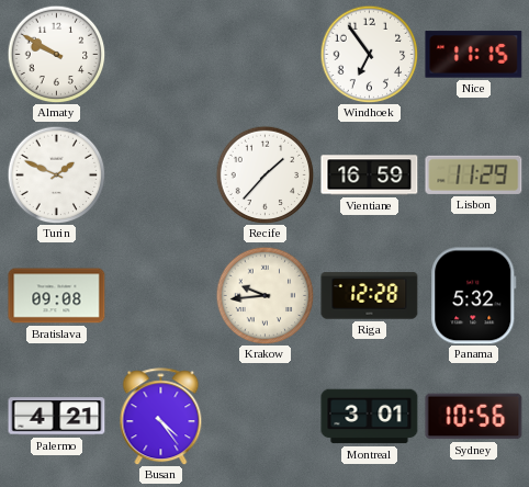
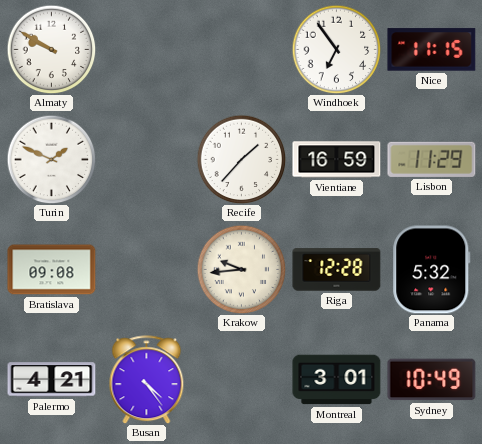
Sydney: 10:56 -> 10:49 (432, 380)
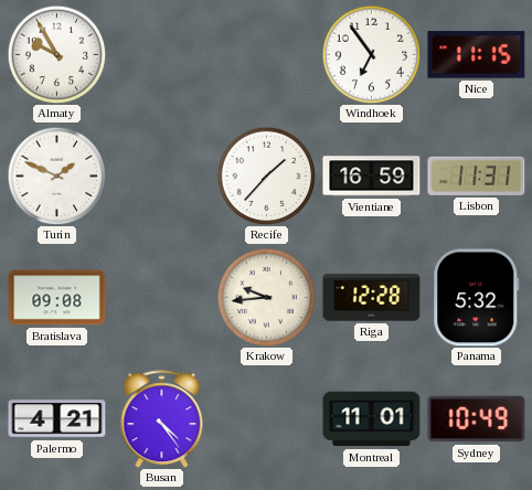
Almaty: 9:50 -> 9:55 (56, 54)
Lisbon: 11:29 -> 11:31 (477, 175)
Montreal: 3:01 -> 11:01 (372, 419)
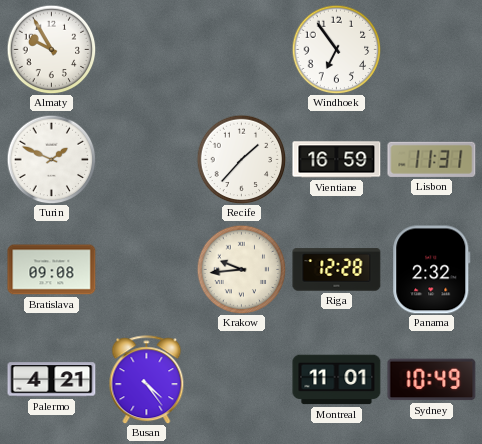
Nice: 11:15 -> none (477, 55)
Panama: 5:32 -> 2:32 (432, 270)
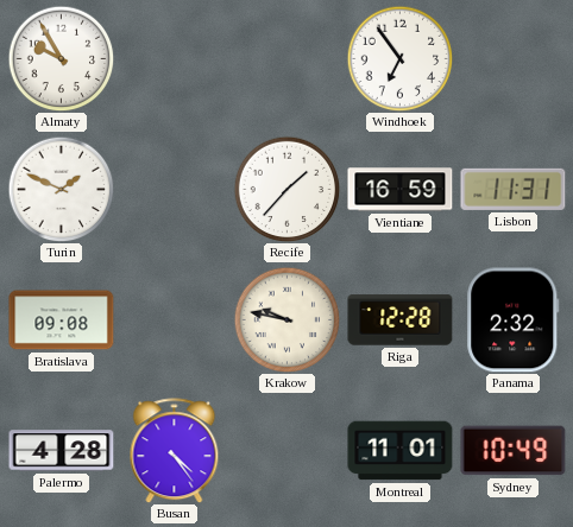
Krakow: 9:44 -> 9:47 (286, 319)
Palermo: 4:21 -> 4:28 (62, 451)
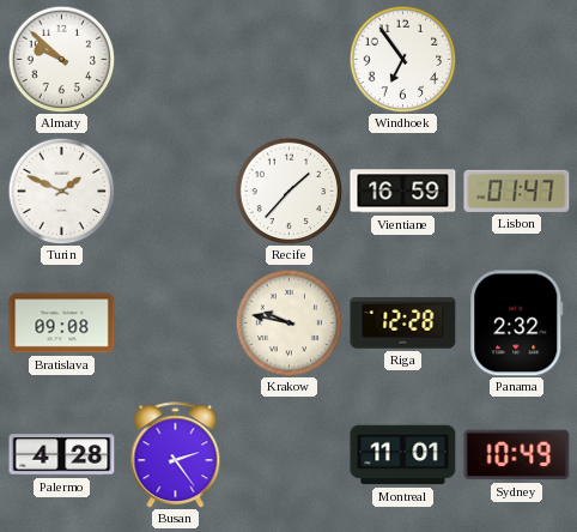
Almaty: 9:55 -> 9:52 (61, 59)
Lisbon: 11:31 -> 01:47 (517, 191)
Busan: 4:24 -> 2:24 (176, 455)
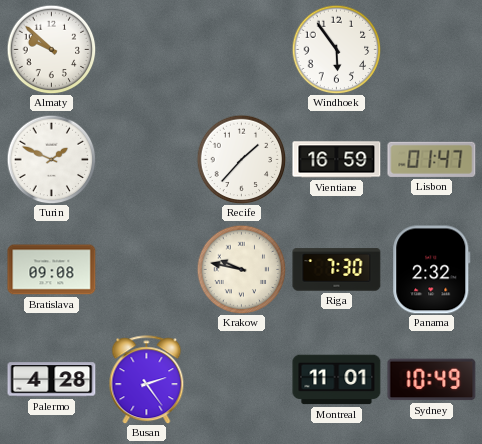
Windhoek: 6:54 -> 5:54 (336, 49)
Riga: 12:28 -> 7:30 (337, 270)
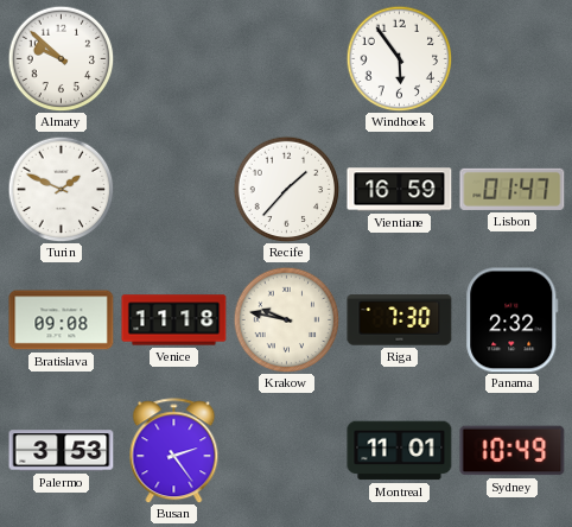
Venice: none -> 11:18 (174, 320)
Palermo: 4:28 -> 3:53 (62, 451)
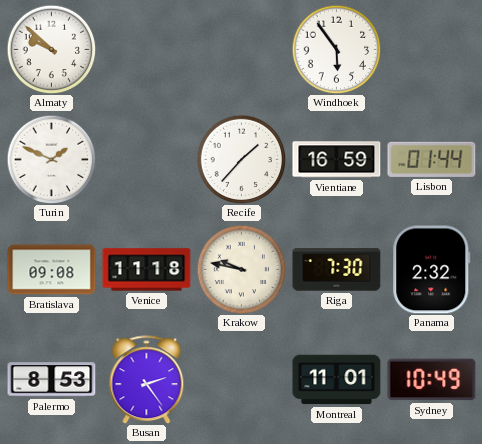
Lisbon: 01:47 -> 01:44 (432, 159)
Palermo: 3:53 -> 8:53 (52, 380)
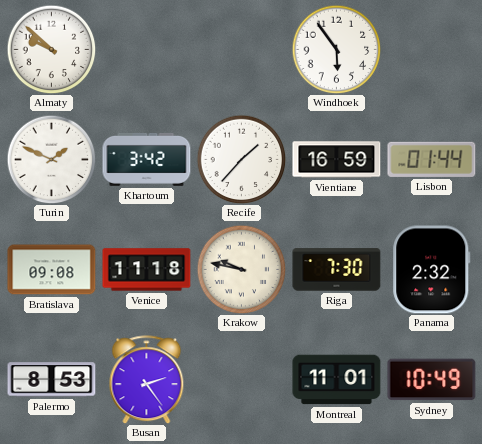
Khartoum: none -> 3:42 (147, 159)
